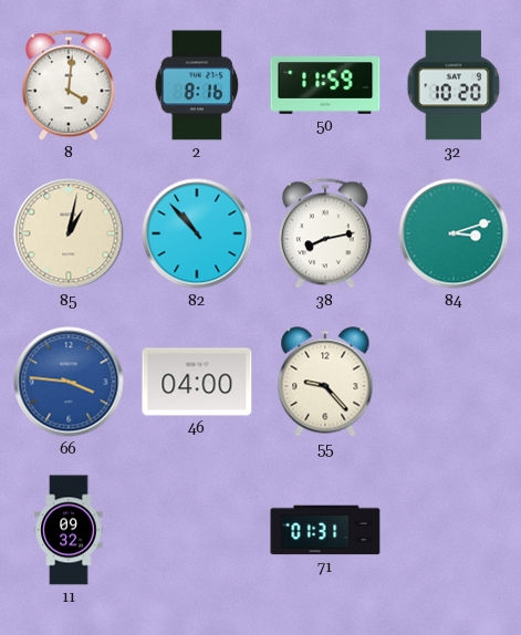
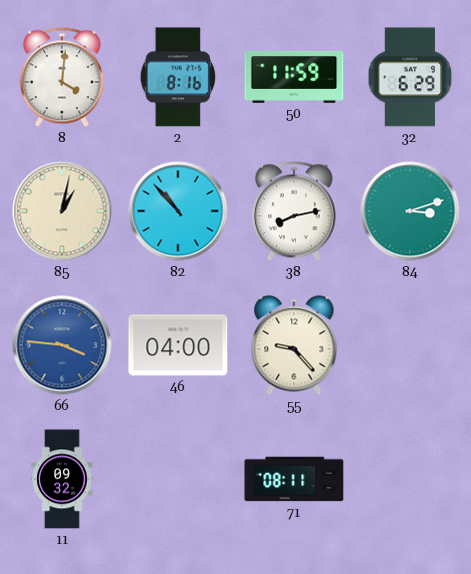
32: 10:20 -> 6:29 (410, 77)
71: 01:31 -> 08:11 (294, 479)
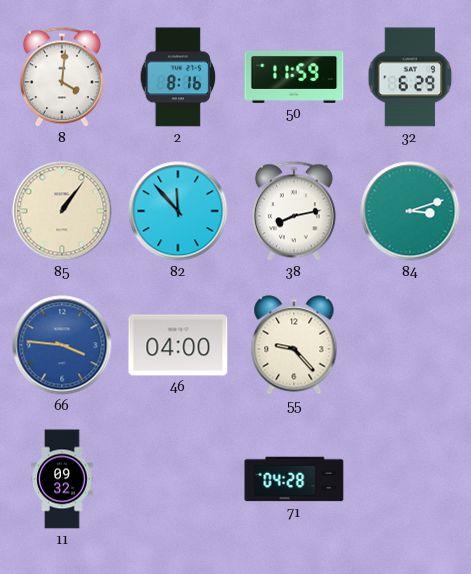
85: 1:02 -> 1:06 (62, 211)
82: 10:53 -> 11:53 (178, 211)
71: 08:11 -> 04:28 (294, 479)
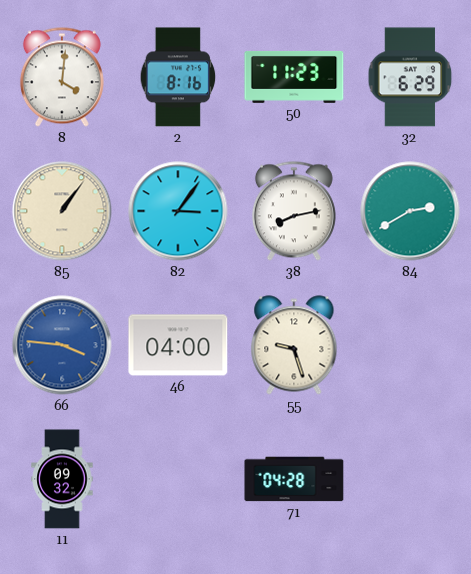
50: 11:59 -> 11:23 (294, 77)
82: 11:53 -> 3:06 (178, 211)
84: 3:12 -> 2:40 (410, 211)
55: 9:23 -> 9:27 (294, 345)
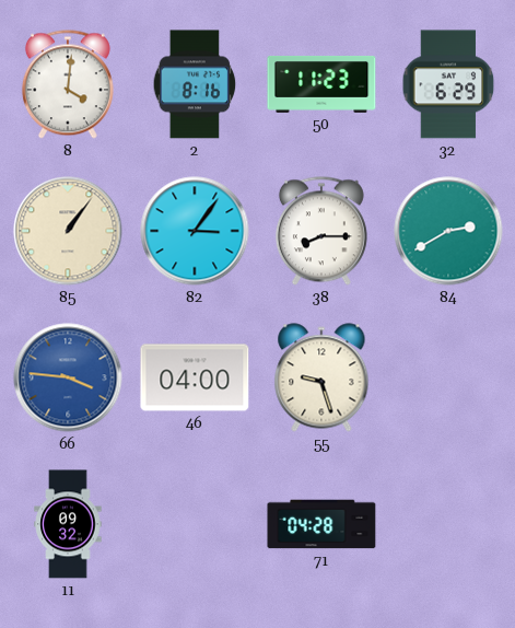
38: 8:13 -> 8:15 (321, 231)
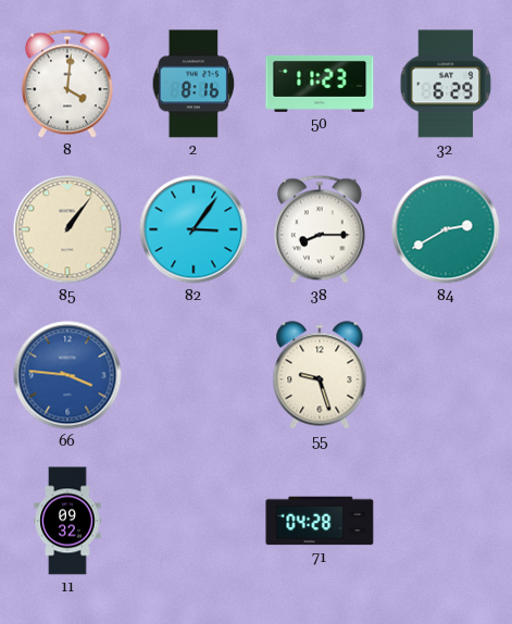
46: 04:00 -> none (195, 377)
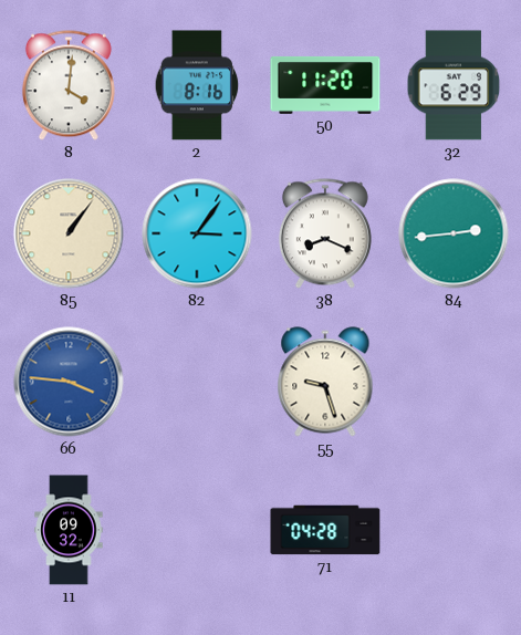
50: 11:23 -> 11:20 (325, 85)
38: 8:15 -> 8:19 (325, 233)
84: 2:40 -> 2:44 (454, 233)
